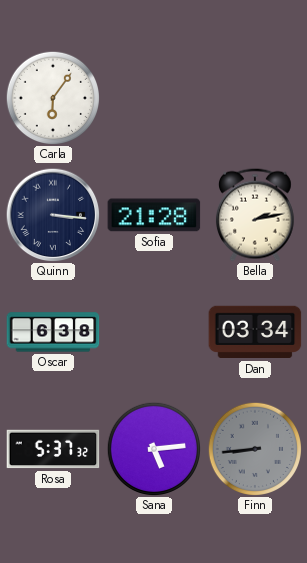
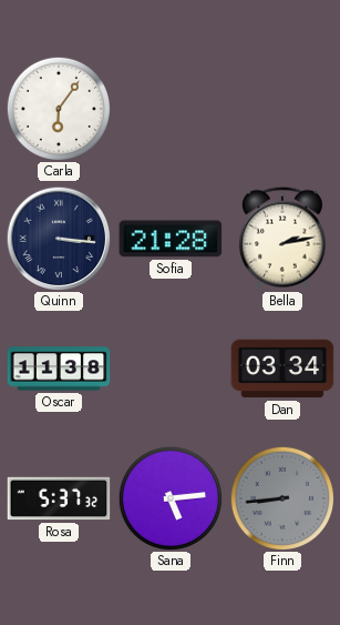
Oscar: 6:38 -> 11:38 (59, 369)
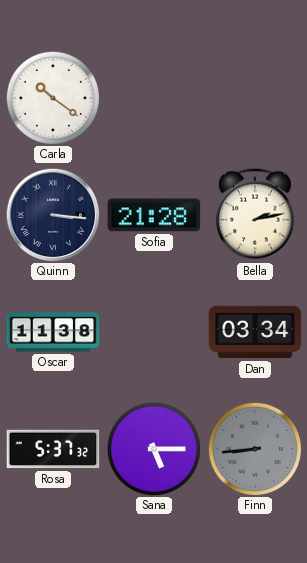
Carla: 6:06 -> 10:21 (52, 97)
Sana: 5:14 -> 5:15 (153, 448)
